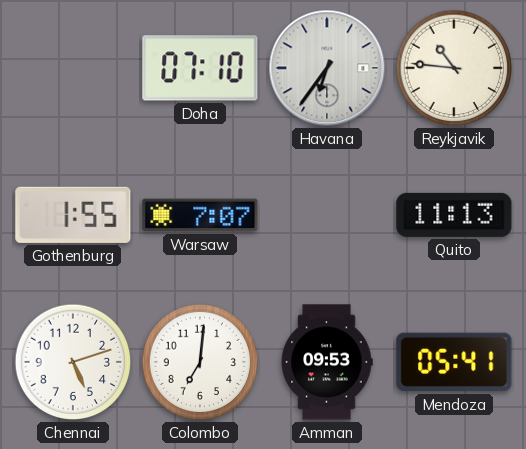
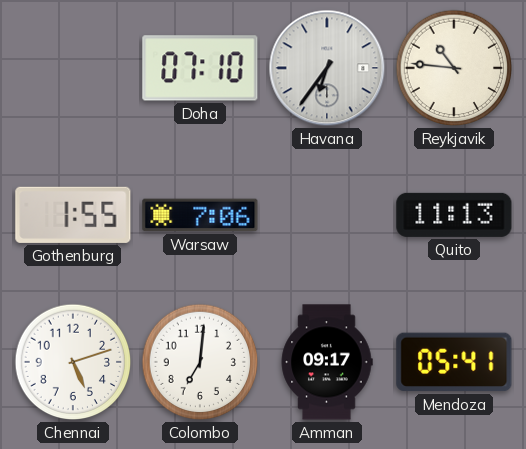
Warsaw: 7:07 -> 7:06 (200, 215)
Amman: 09:53 -> 09:17 (327, 362)
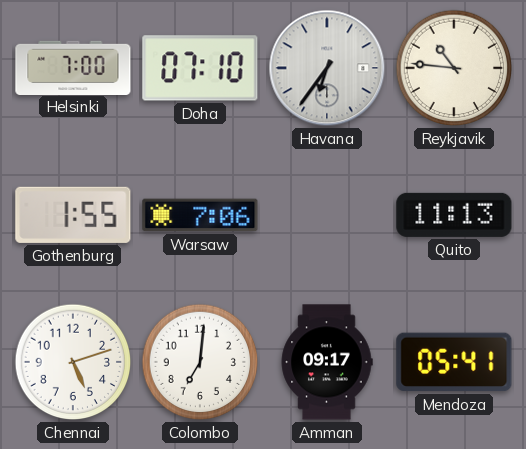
Helsinki: none -> 7:00 (73, 67)
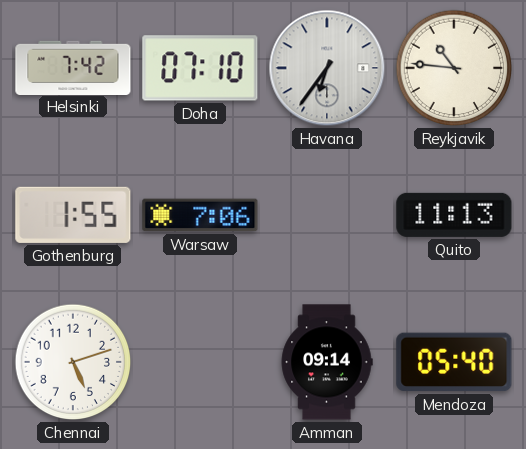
Helsinki: 7:00 -> 7:42 (73, 67)
Colombo: 7:01 -> none (200, 362)
Amman: 09:17 -> 09:14 (327, 362)
Mendoza: 05:41 -> 05:40 (454, 362)
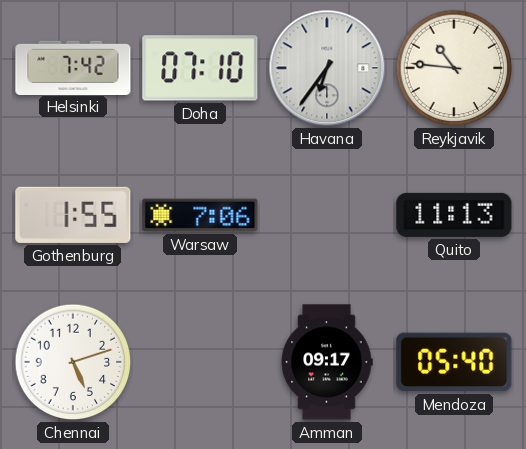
Amman: 09:14 -> 09:17 (327, 362)
